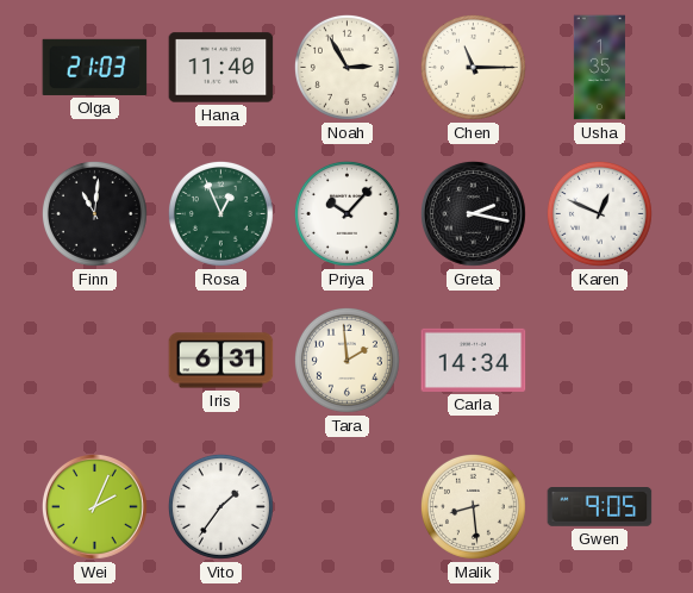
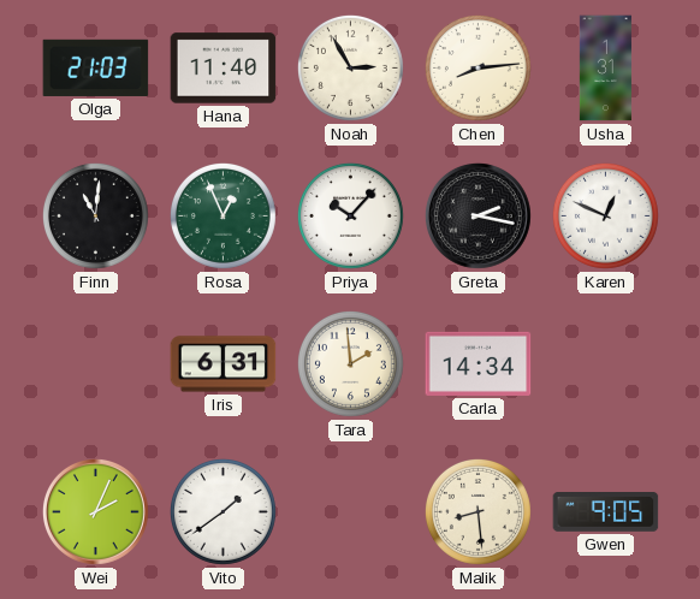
Chen: 11:15 -> 8:14 (477, 67)
Usha: 1:35 -> 1:31 (605, 69)
Vito: 1:36 -> 1:39 (223, 511)
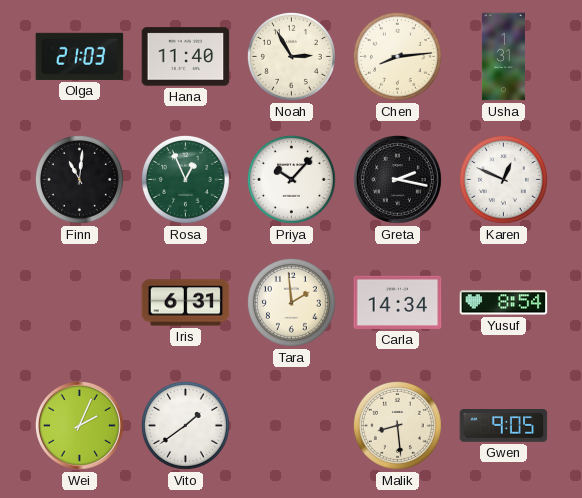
Yusuf: none -> 8:54 (504, 303)
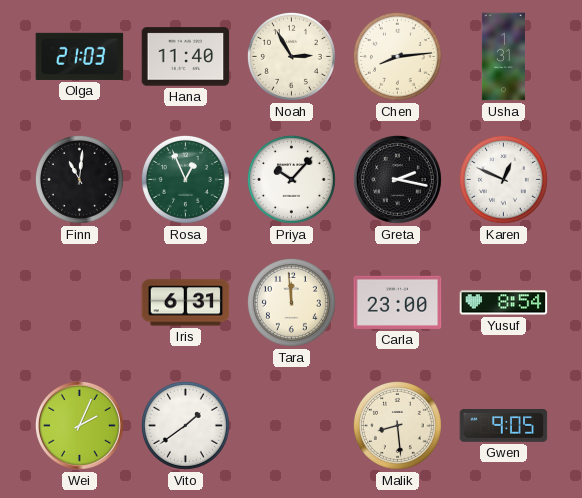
Tara: 1:59 -> 11:59 (291, 302)
Carla: 14:34 -> 23:00 (398, 302)
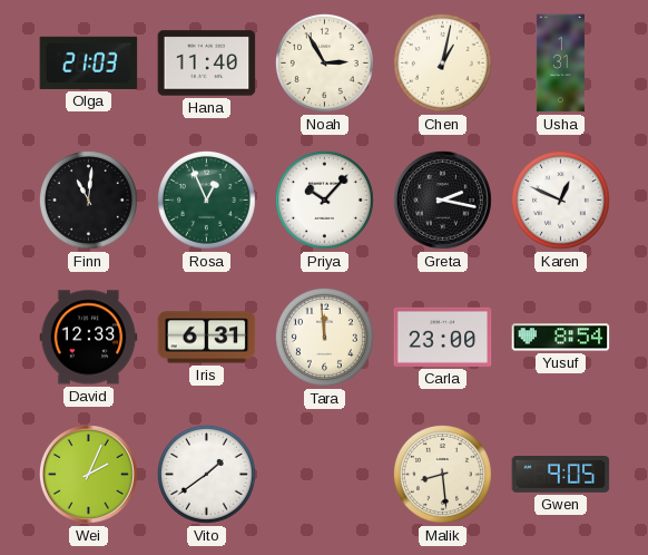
Chen: 8:14 -> 1:02 (442, 62)
David: none -> 12:33 (89, 338)
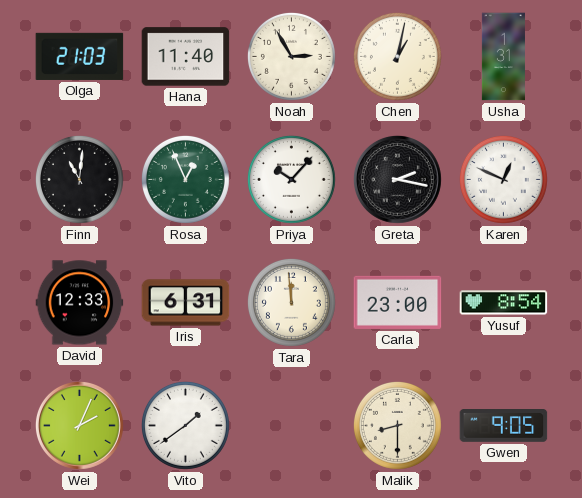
Malik: 8:29 -> 8:30 (397, 425)
